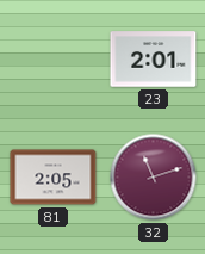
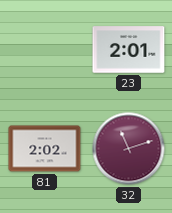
81: 2:05 -> 2:02 (45, 149)
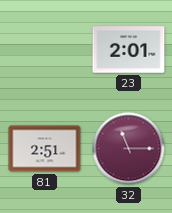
81: 2:02 -> 2:51 (45, 149)
32: 11:12 -> 11:15 (129, 149)
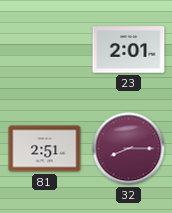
32: 11:15 -> 8:15 (129, 149)
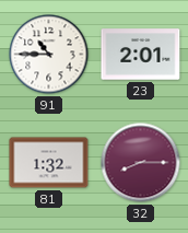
91: none -> 10:45 (49, 55)
81: 2:51 -> 1:32 (49, 163)
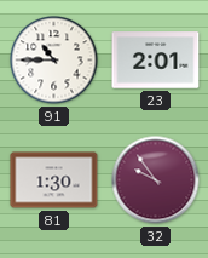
81: 1:32 -> 1:30 (54, 180)
32: 8:15 -> 9:54 (156, 180)
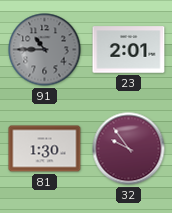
91 dial: white -> grey (45, 50)
